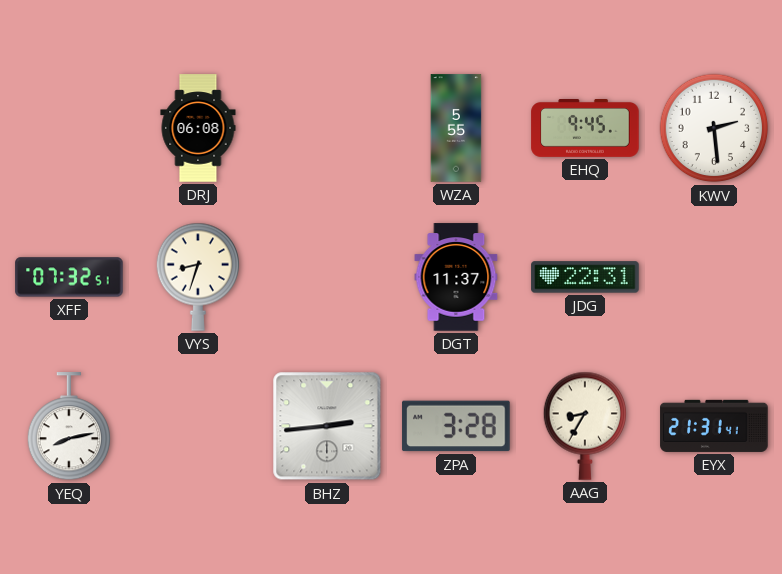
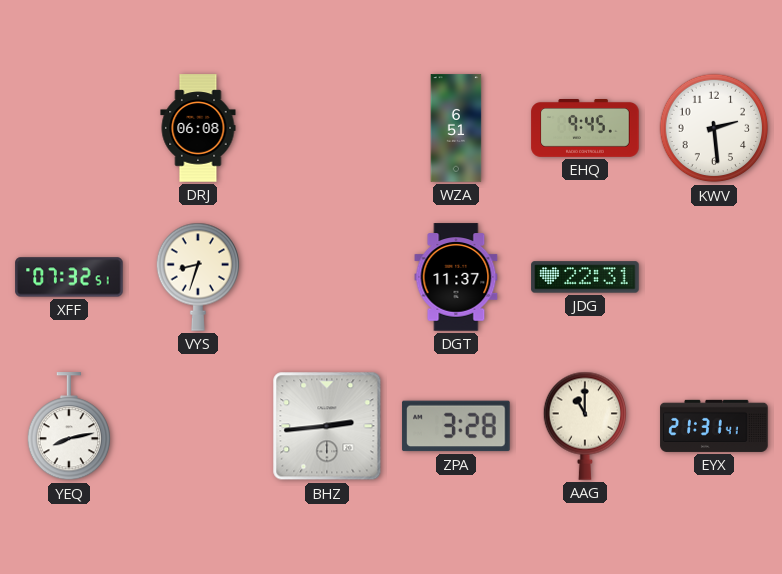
WZA: 5:55 -> 6:51 (456, 128)
AAG: 8:35 -> 11:00 (585, 426)
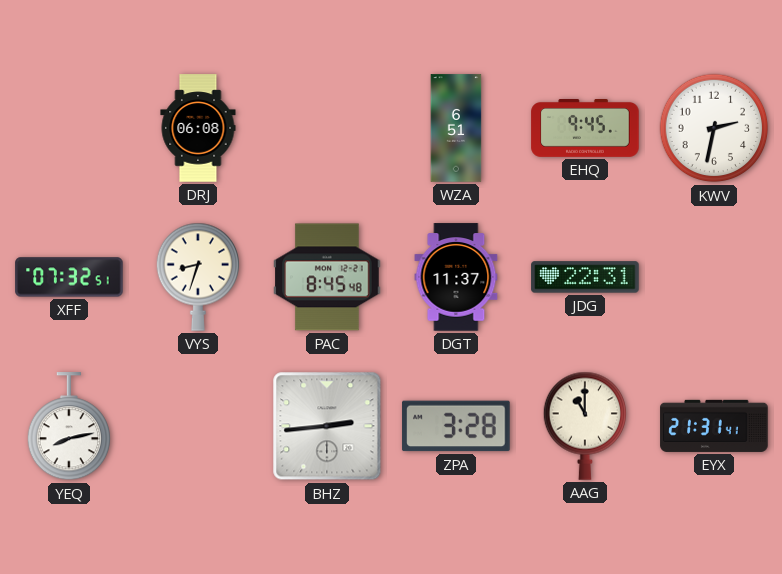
KWV: 2:29 -> 2:32 (714, 128)
PAC: none -> 8:45 (327, 277)
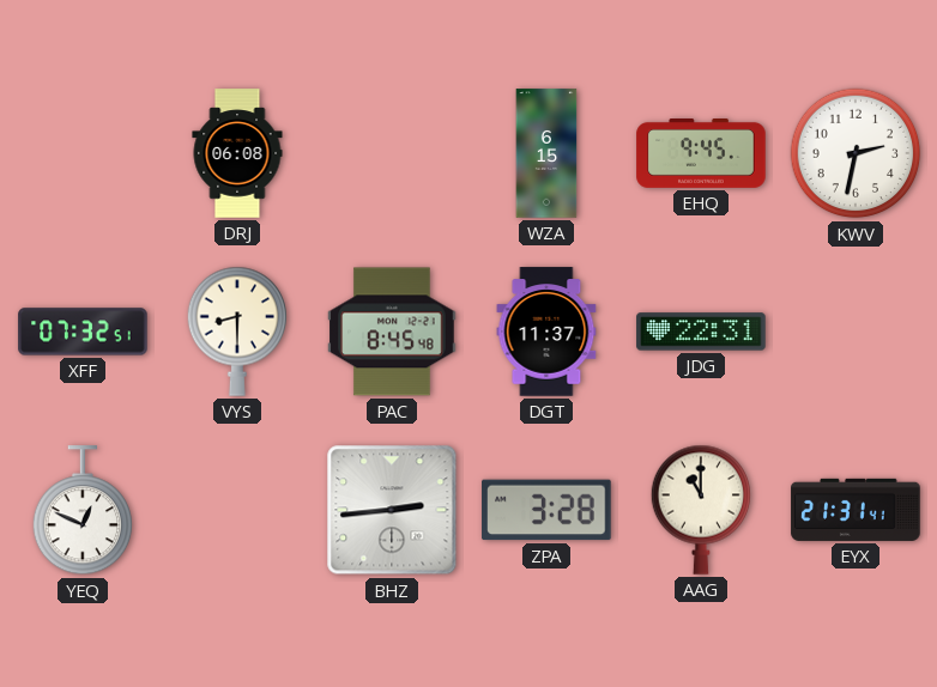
WZA: 6:51 -> 6:15 (546, 153)
VYS: 8:33 -> 8:30 (237, 332)
YEQ: 8:13 -> 12:49 (83, 511)
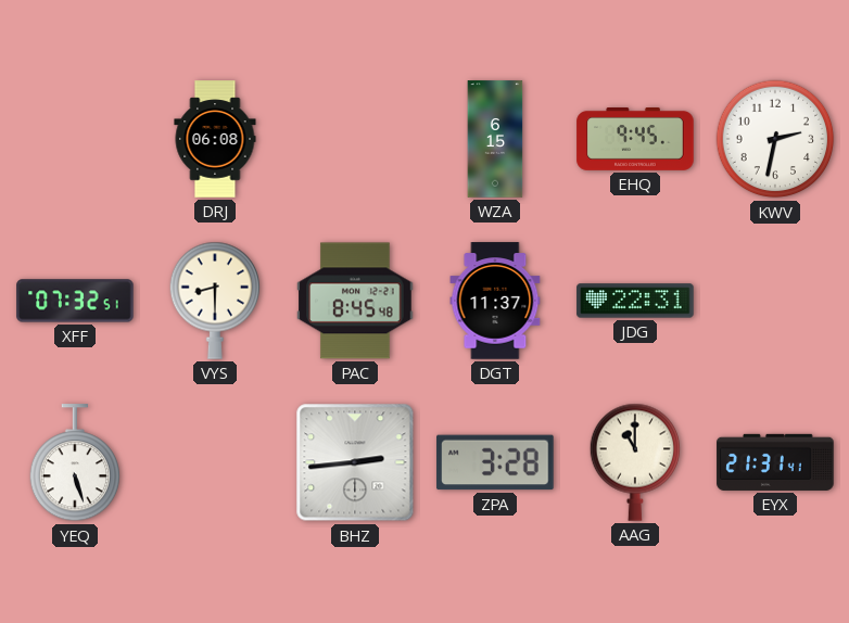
YEQ: 12:49 -> 5:27 (75, 463)
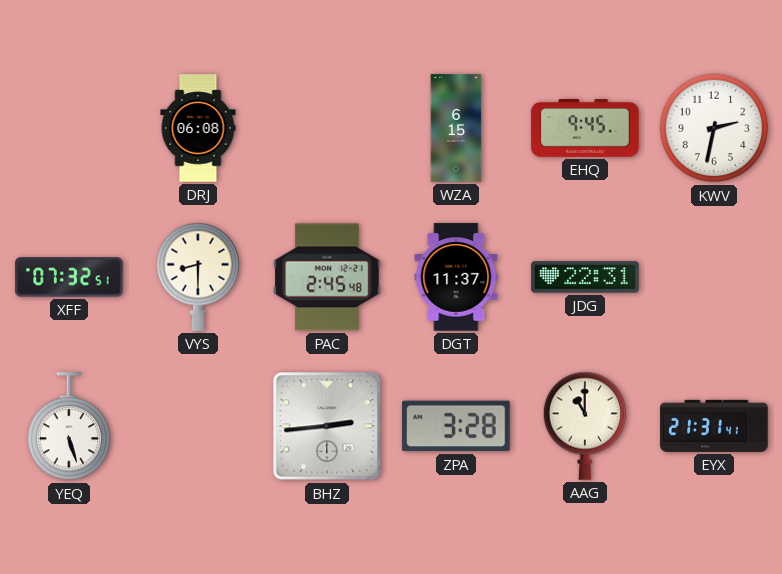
PAC: 8:45 -> 2:45 (327, 277)
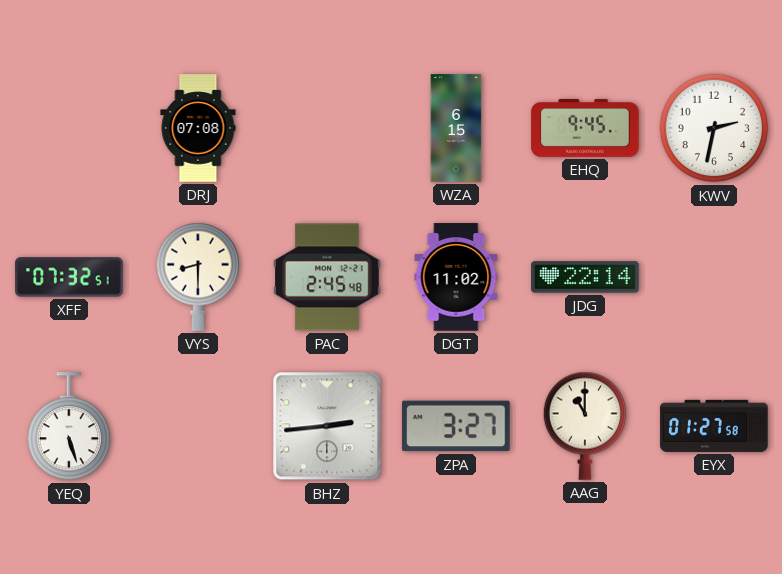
DRJ: 06:08 -> 07:08 (198, 128)
DGT: 11:37 -> 11:02 (456, 277)
JDG: 22:31 -> 22:14 (585, 277)
ZPA: 3:28 -> 3:27 (456, 426)
EYX: 21:31 -> 01:27 (714, 426)
